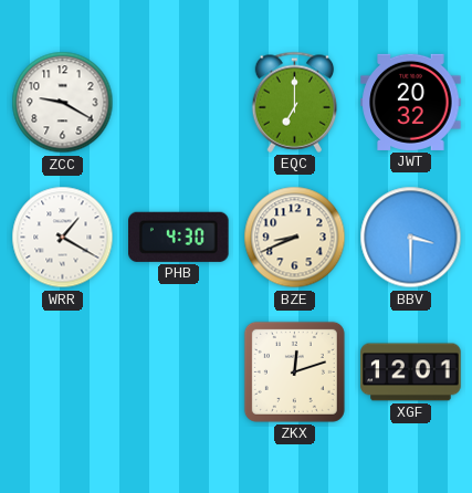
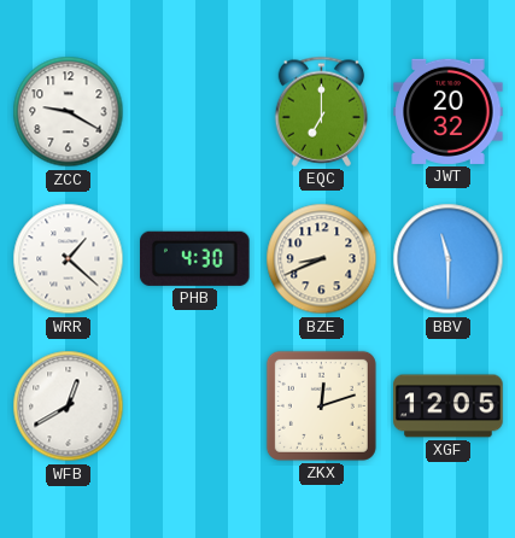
WRR: 1:20 -> 1:22 (69, 259)
BBV: 3:30 -> 11:30 (449, 259)
WFB: none -> 12:40 (69, 407)
XGF: 12:01 -> 12:05 (449, 407)
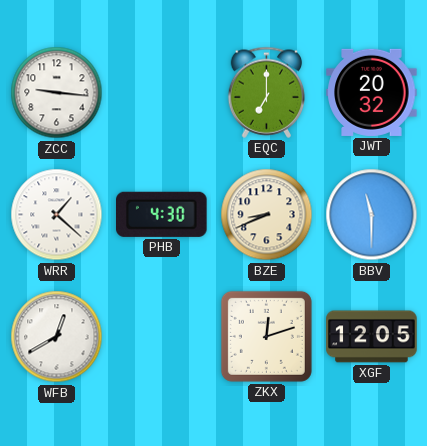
ZCC: 9:20 -> 9:16 (57, 93)
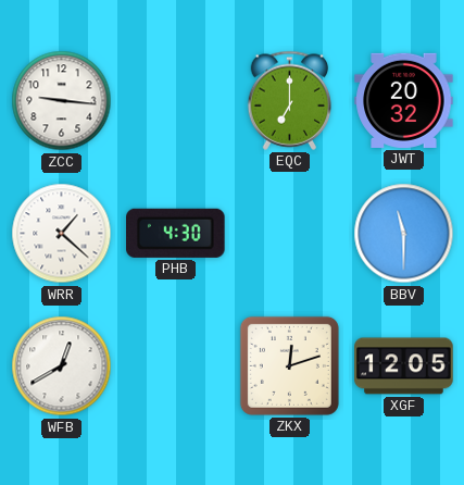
BZE: 8:41 -> none (267, 215)
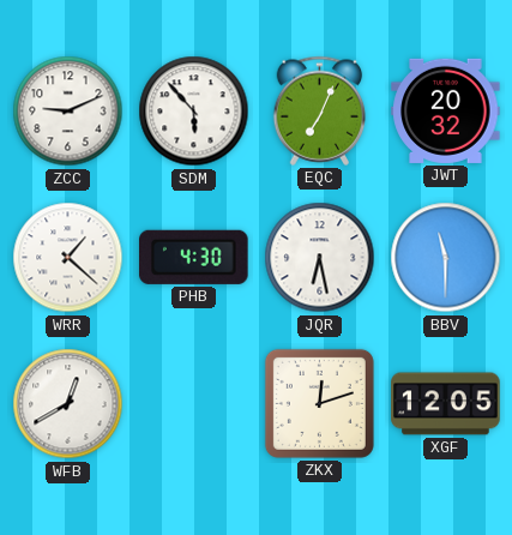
ZCC: 9:16 -> 9:11 (68, 112)
SDM: none -> 5:53 (194, 112)
EQC: 7:00 -> 7:04 (320, 110)
JQR: none -> 6:28 (320, 258)
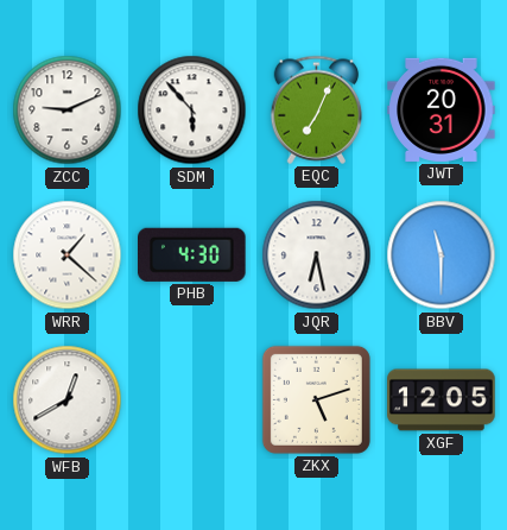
JWT: 20:32 -> 20:31 (442, 109)
ZKX: 12:12 -> 5:12 (316, 399)
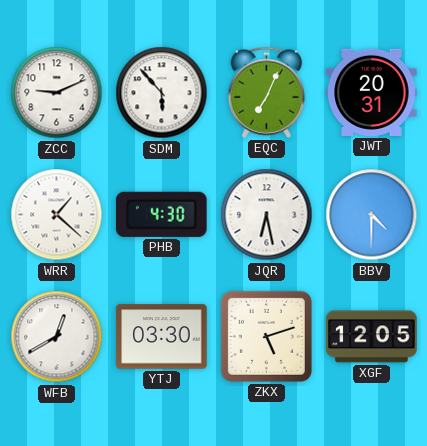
BBV: 11:30 -> 4:30 (372, 215)
YTJ: none -> 03:30 (162, 337)
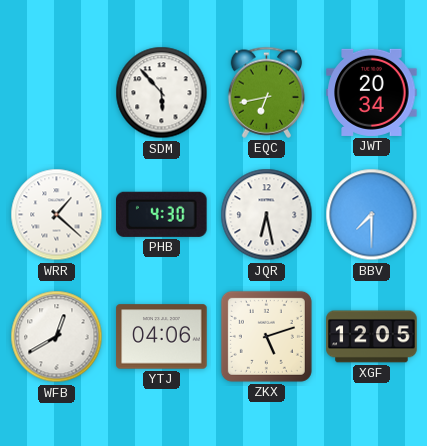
ZCC: 9:11 -> none (57, 93)
EQC: 7:04 -> 6:43 (267, 92)
JWT: 20:31 -> 20:34 (372, 92)
BBV: 4:30 -> 7:30 (372, 215)
YTJ: 03:30 -> 04:06 (162, 337)
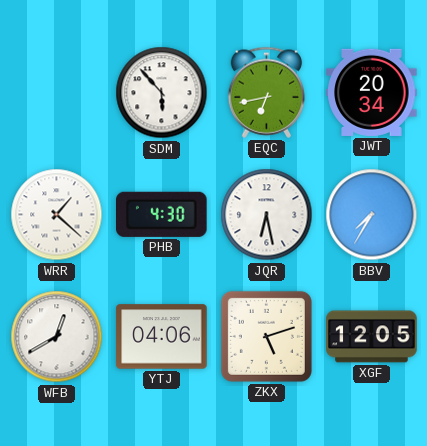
BBV: 7:30 -> 7:35 (372, 215)
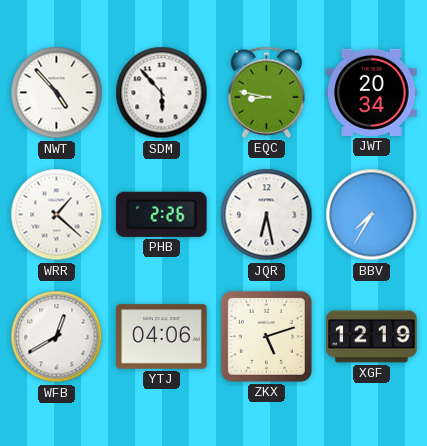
NWT: none -> 4:53 (57, 93)
EQC: 6:43 -> 8:47 (267, 92)
PHB: 4:30 -> 2:26 (162, 214)
XGF: 12:05 -> 12:19 (372, 337)
